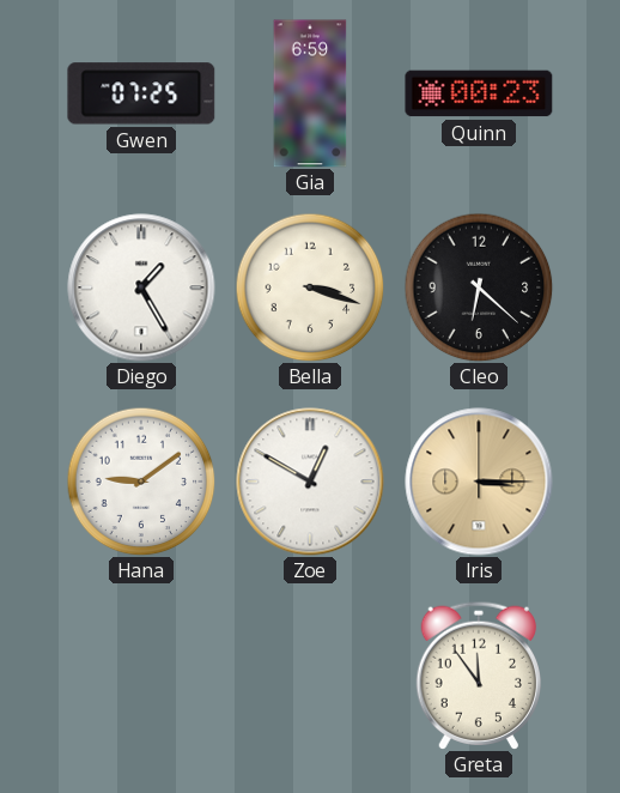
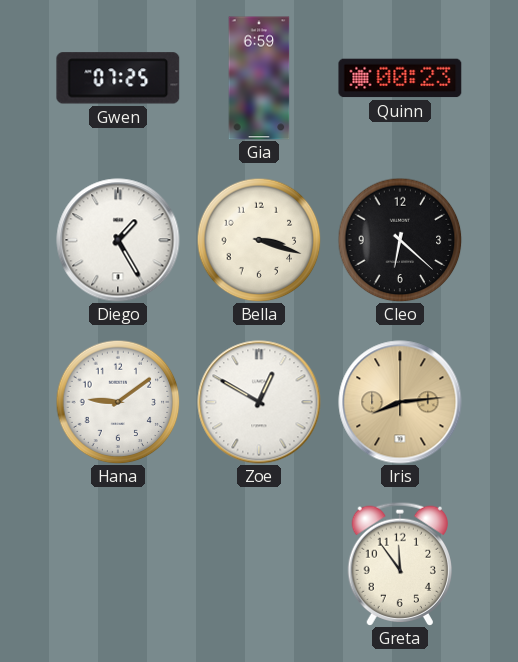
Iris: 3:15 -> 8:14 (400, 402)
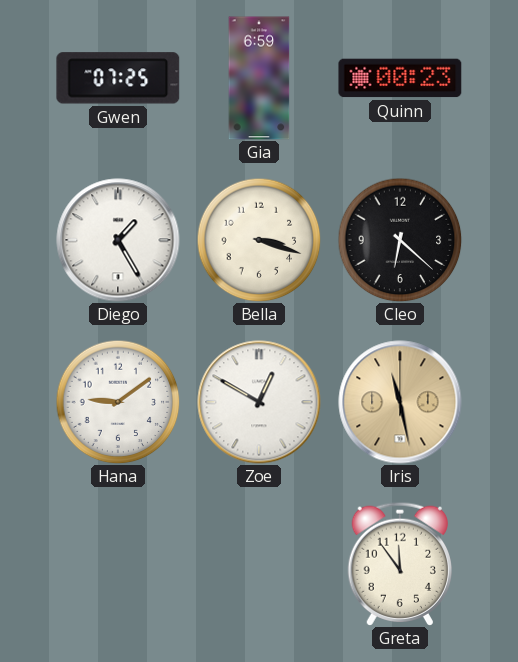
Iris: 8:14 -> 11:28 (400, 402)
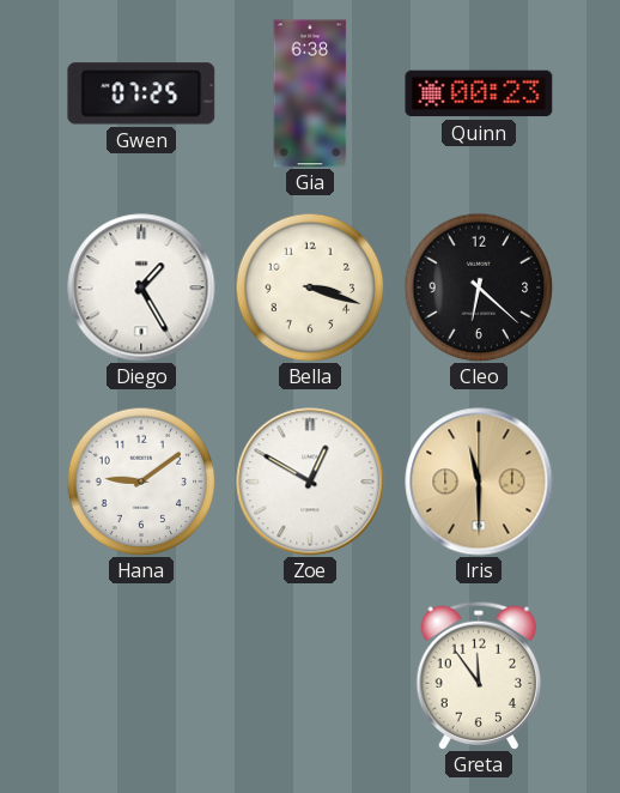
Gia: 6:59 -> 6:38 (310, 93)
Iris: 11:28 -> 11:30 (479, 482)
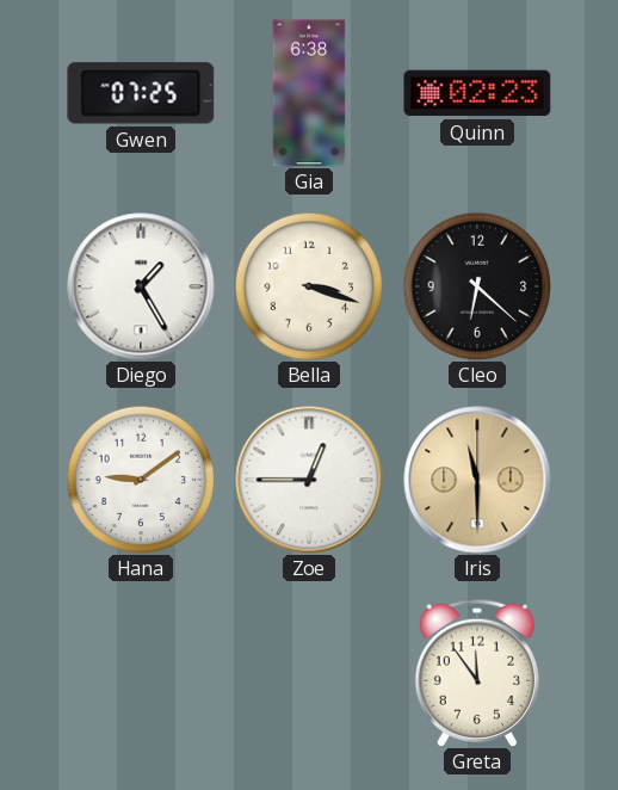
Quinn: 00:23 -> 02:23 (477, 93)
Zoe: 12:50 -> 12:45 (309, 480)
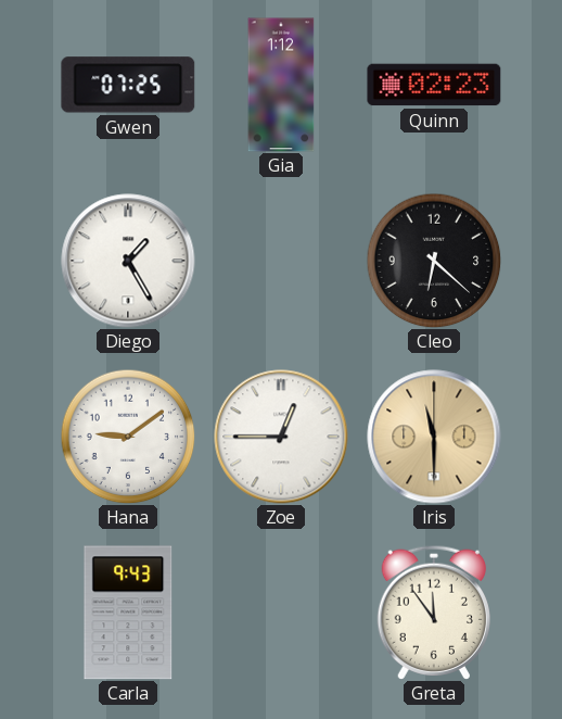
Gia: 6:38 -> 1:12 (281, 85)
Bella: 3:18 -> none (309, 286)
Carla: none -> 9:43 (128, 613)
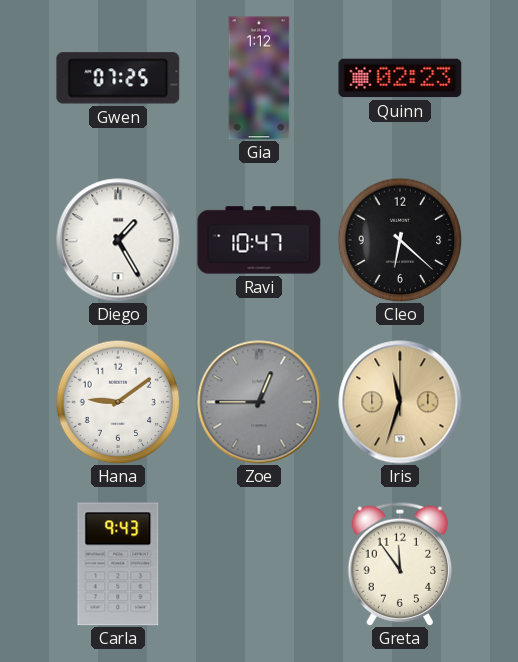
Ravi: none -> 10:47 (259, 240)
Zoe dial: white -> grey (259, 402)
Iris: 11:30 -> 11:33 (400, 402)
